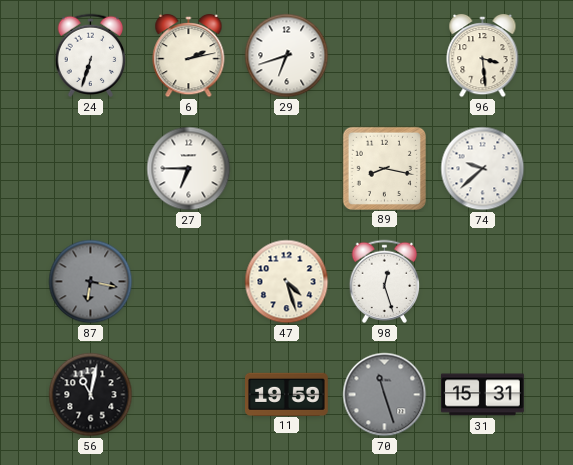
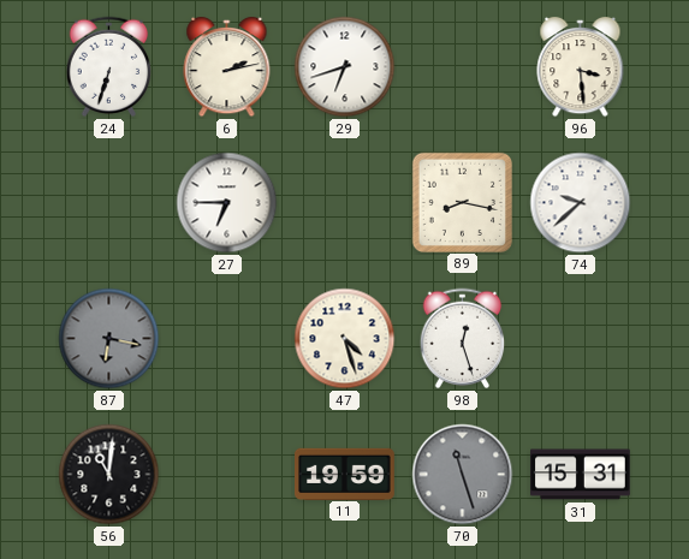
56: 11:02 -> 11:01 (109, 475)
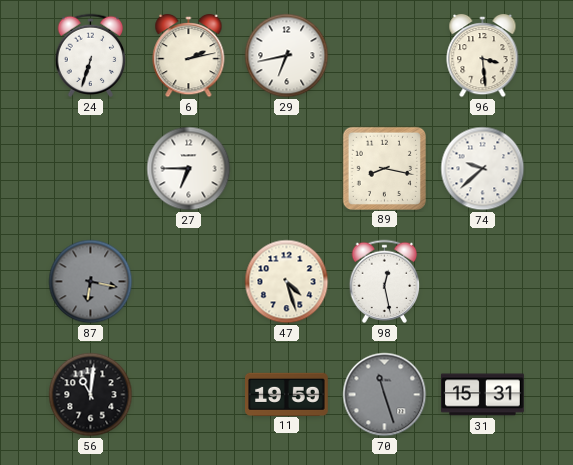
29: 6:42 -> 6:43 (287, 56)
98: 12:27 -> 12:28 (385, 282)
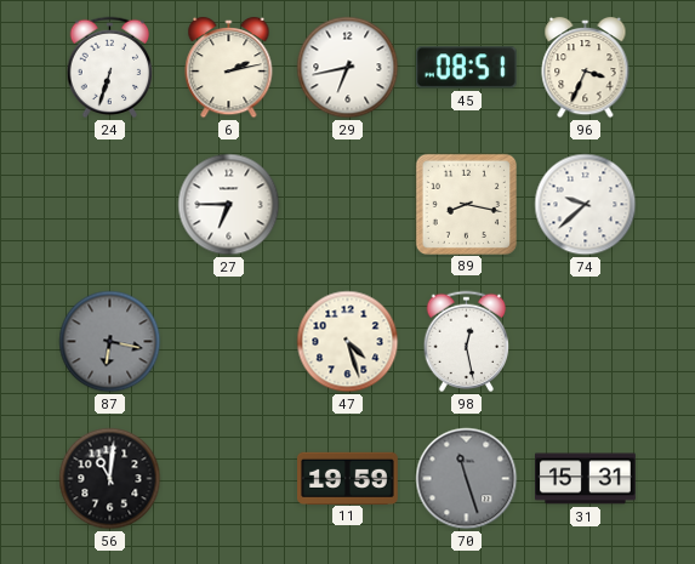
45: none -> 08:51 (466, 68)
96: 3:29 -> 3:34 (586, 68)
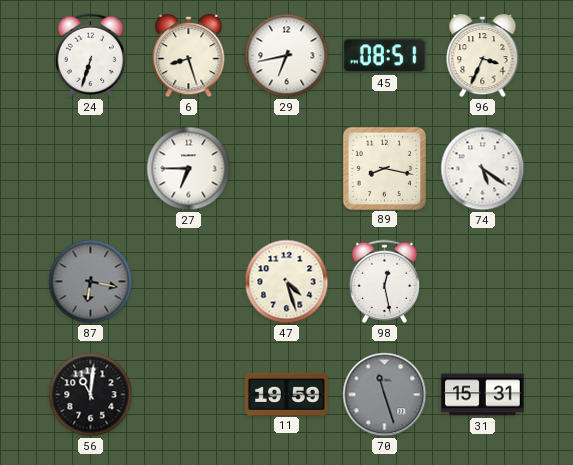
6: 2:13 -> 8:27 (189, 56)
74: 9:38 -> 5:21 (483, 169)
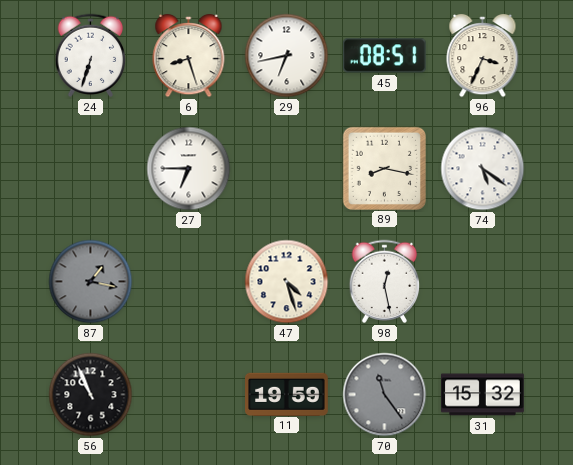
87: 6:17 -> 1:17 (91, 282)
56: 11:01 -> 10:56 (91, 395)
70: 11:27 -> 11:24 (385, 395)
31: 15:31 -> 15:32 (483, 395)
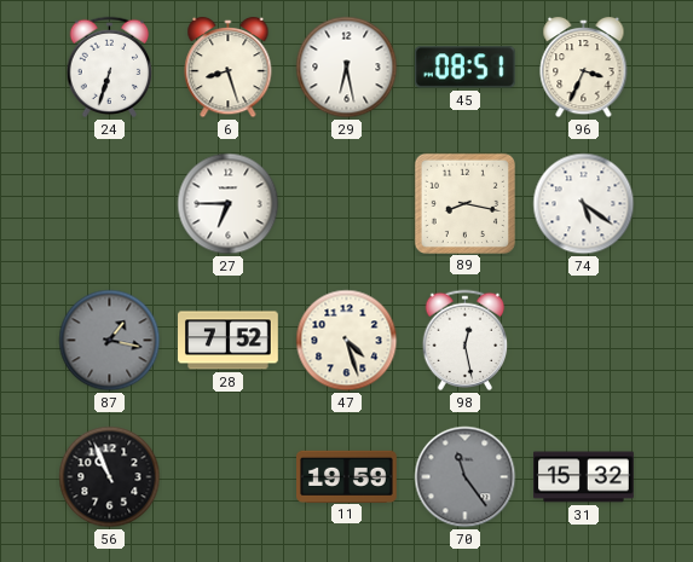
29: 6:43 -> 6:28 (347, 68)
28: none -> 7:52 (229, 341)
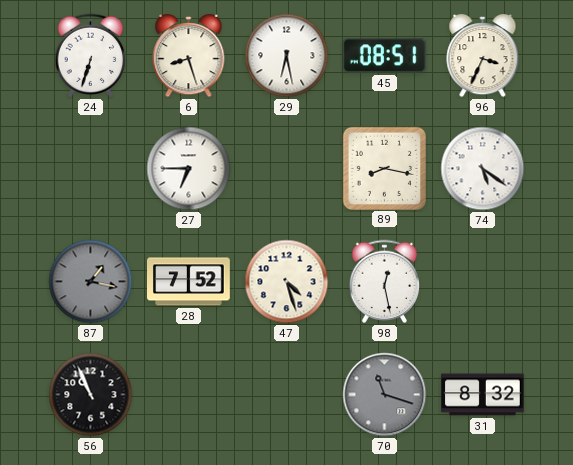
11: 19:59 -> none (347, 476)
70: 11:24 -> 11:18 (385, 395)
31: 15:32 -> 8:32 (483, 395)
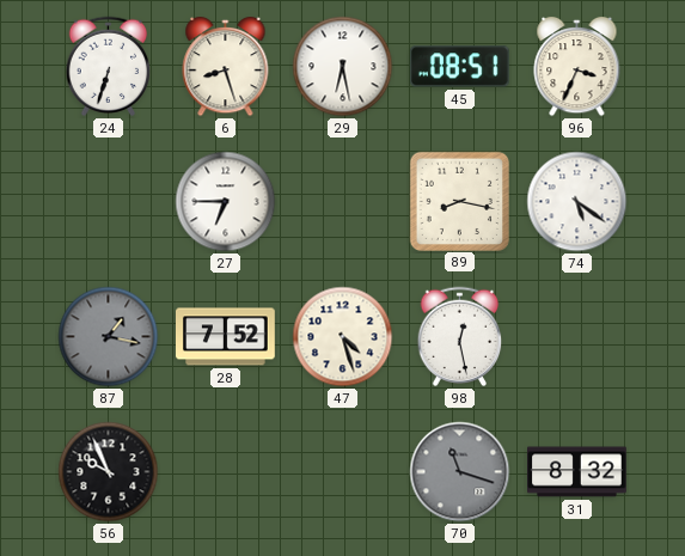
56: 10:56 -> 9:56 (109, 472)
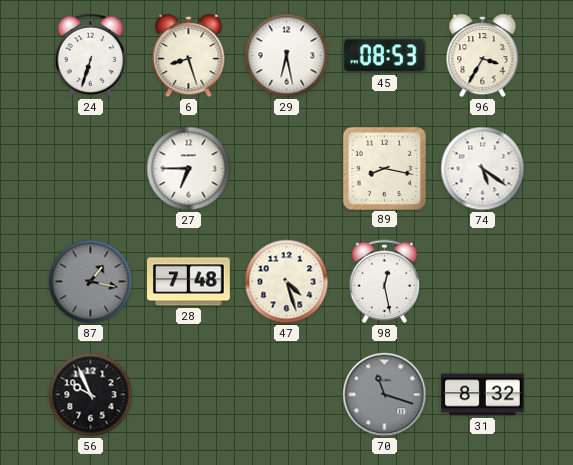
45: 08:51 -> 08:53 (384, 56)
96: 3:34 -> 3:35 (483, 56)
28: 7:52 -> 7:48 (189, 282)
